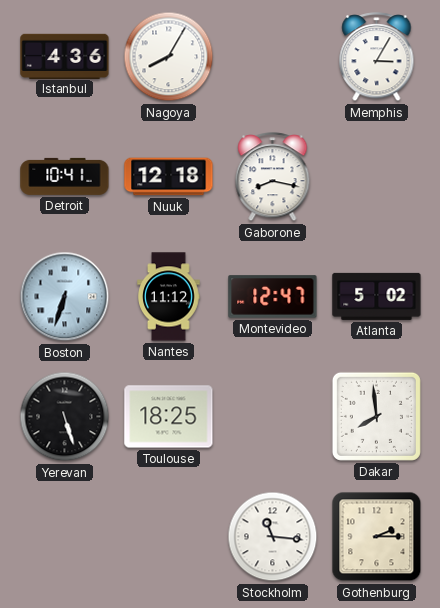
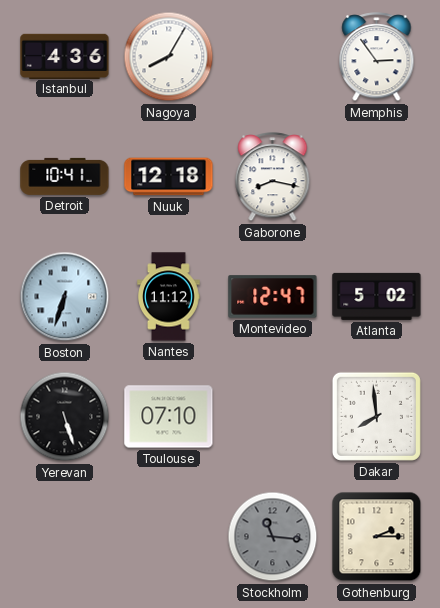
Memphis: 3:05 -> 2:54 (377, 57)
Toulouse: 18:25 -> 07:10 (169, 417)
Stockholm dial: white -> grey (273, 537)
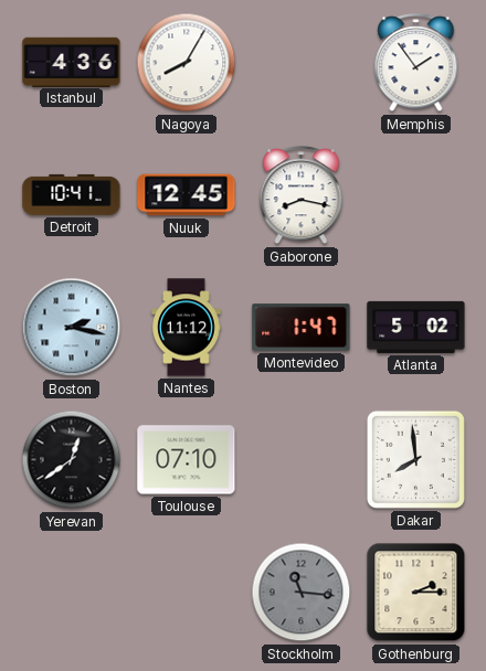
Memphis: 2:54 -> 1:54 (416, 63)
Nuuk: 12:18 -> 12:45 (187, 195)
Boston: 6:33 -> 2:17 (72, 328)
Montevideo: 12:47 -> 1:47 (302, 328)
Yerevan: 5:27 -> 12:39 (72, 460)
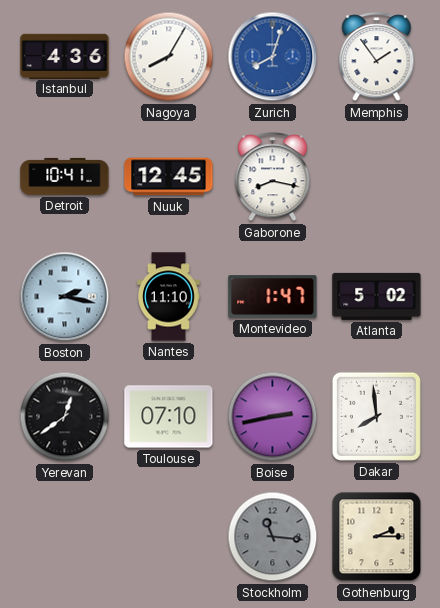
Zurich: none -> 8:03 (273, 57)
Nantes: 11:12 -> 11:10 (169, 297)
Boise: none -> 2:43 (273, 417)
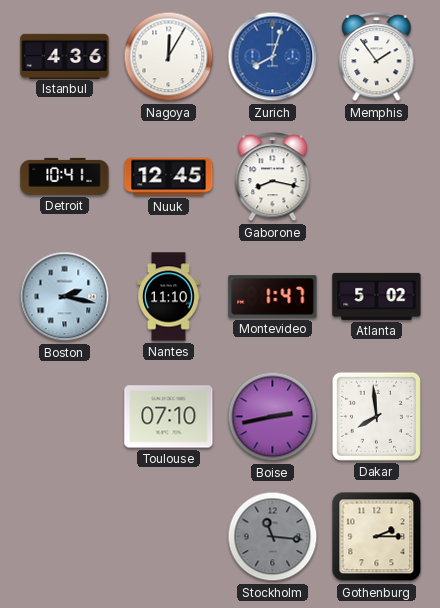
Nagoya: 8:05 -> 12:05 (169, 57)
Yerevan: 12:39 -> none (65, 417)
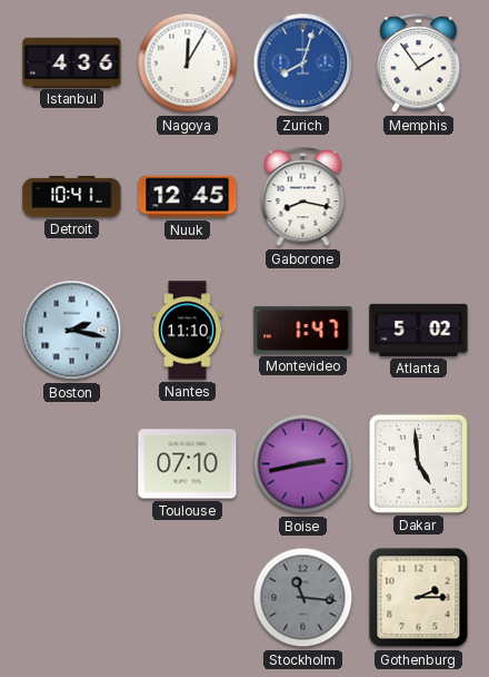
Dakar: 7:59 -> 4:59 (418, 463)
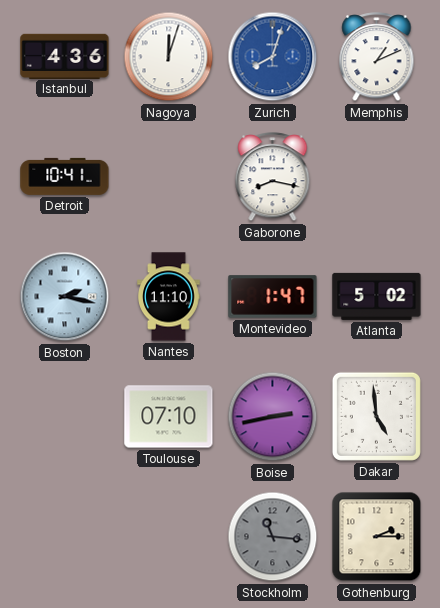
Nagoya: 12:05 -> 12:03 (169, 57)
Memphis: 1:54 -> 1:11 (377, 57)
Nuuk: 12:45 -> none (188, 197)
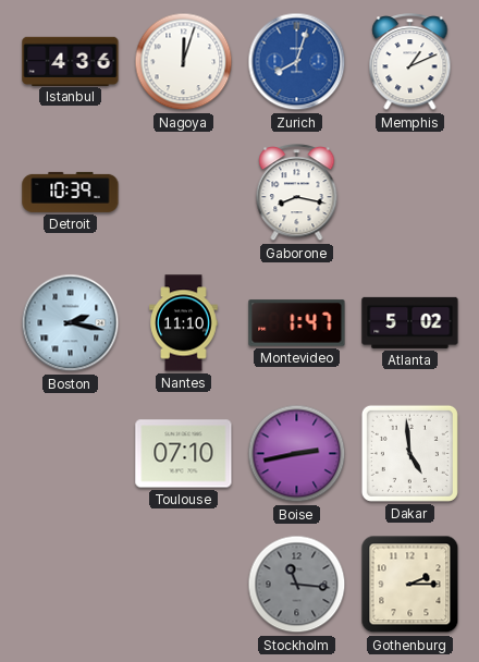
Detroit: 10:41 -> 10:39 (71, 192)
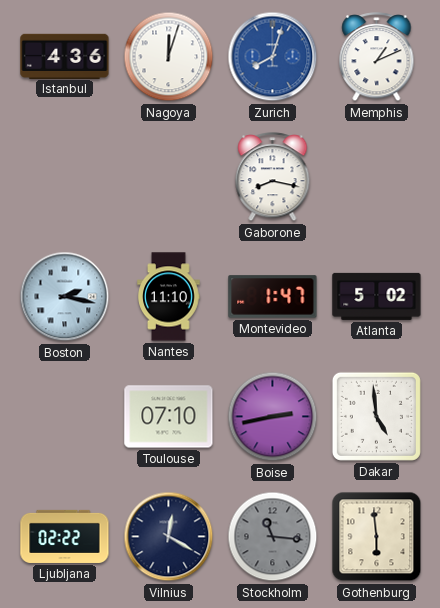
Detroit: 10:39 -> none (71, 192)
Ljubljana: none -> 02:22 (65, 536)
Vilnius: none -> 12:20 (169, 537)
Gothenburg: 2:15 -> 5:59 (377, 537)
